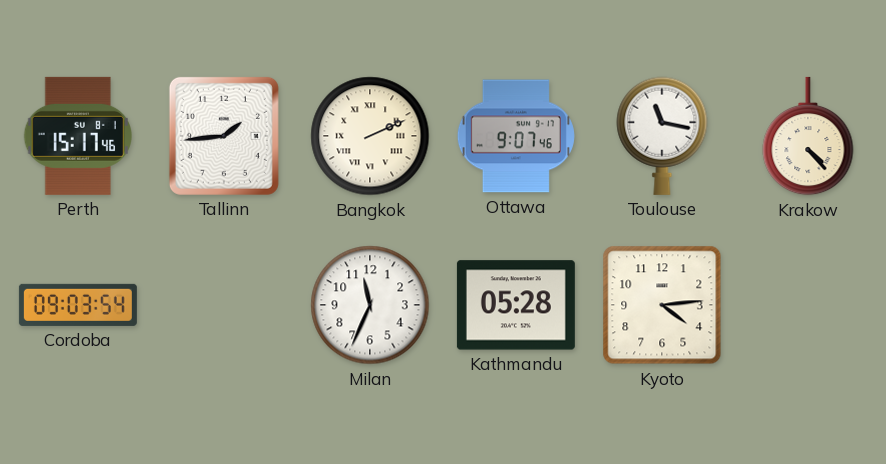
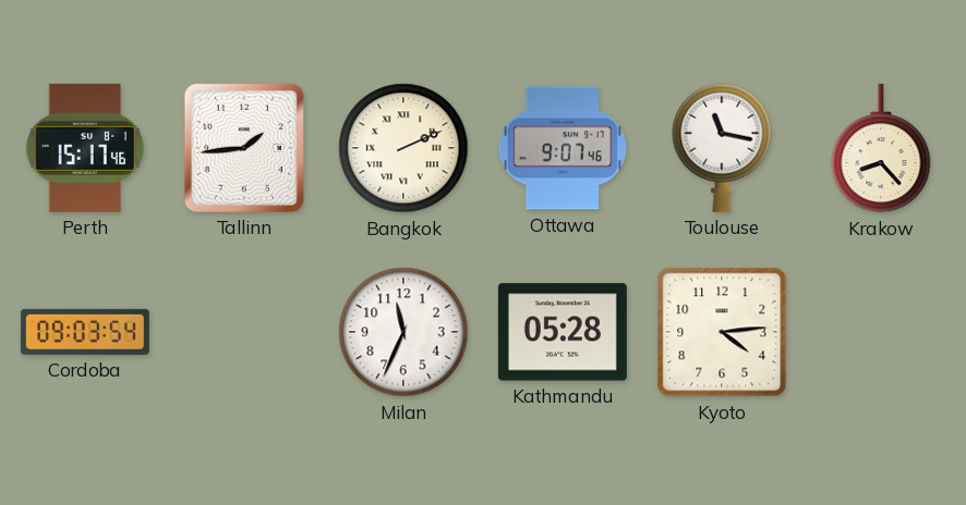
Krakow: 4:23 -> 8:23 (881, 148)
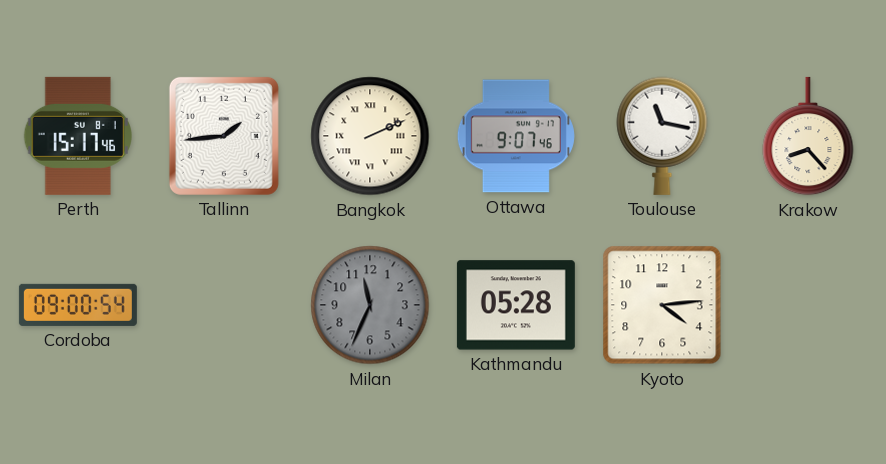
Cordoba: 09:03 -> 09:00 (78, 305)
Milan dial: white -> grey (370, 305)
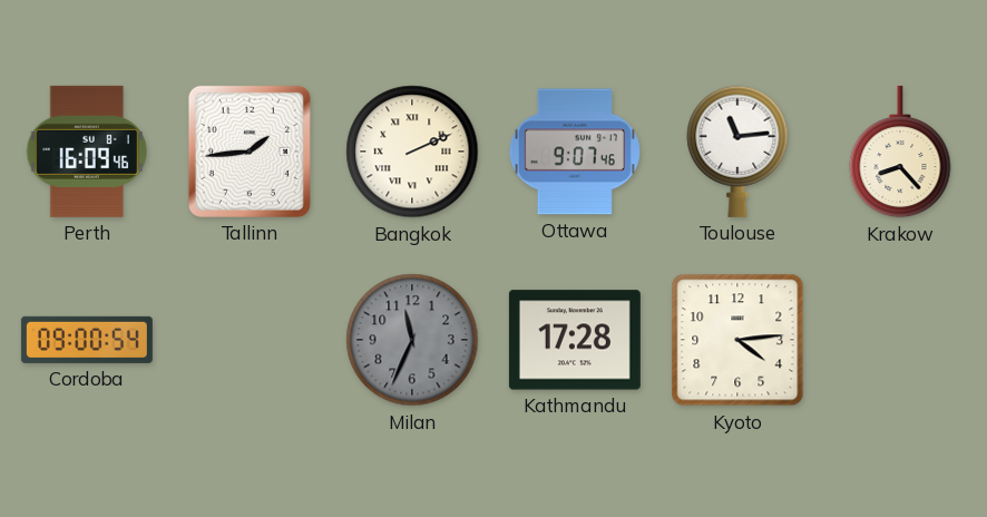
Perth: 15:17 -> 16:09 (87, 152)
Toulouse: 11:17 -> 11:14 (737, 152)
Kathmandu: 05:28 -> 17:28 (575, 340)
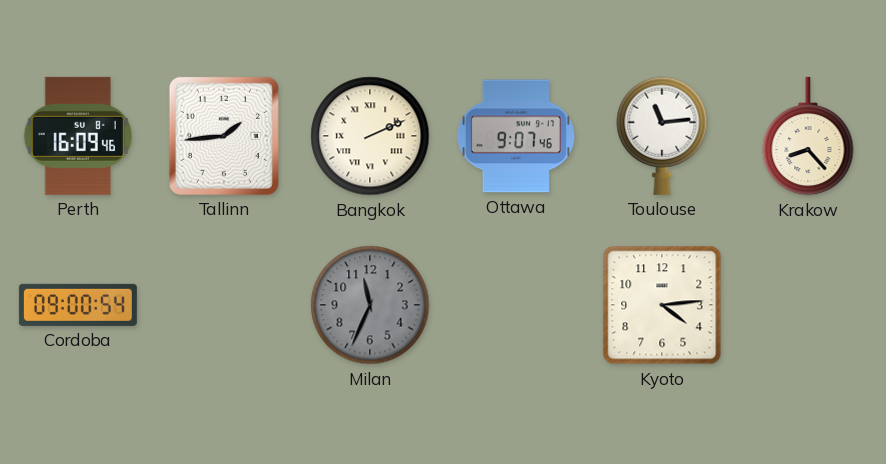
Kathmandu: 17:28 -> none (575, 340)
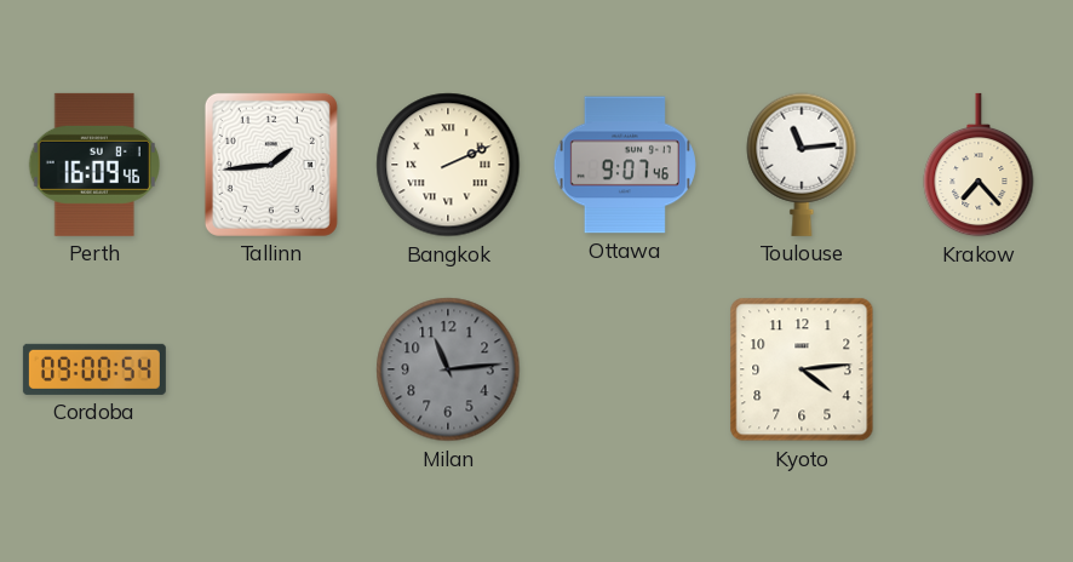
Krakow: 8:23 -> 7:23 (979, 165)
Milan: 11:34 -> 11:14 (448, 369)
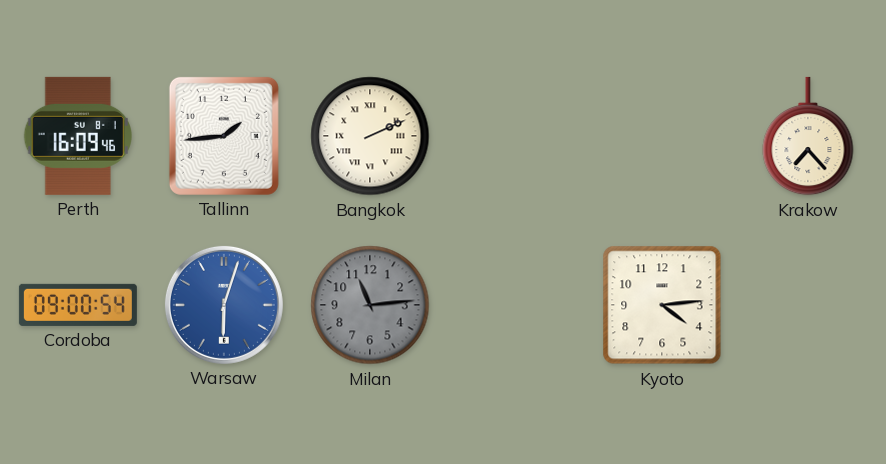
Ottawa: 9:07 -> none (625, 165)
Toulouse: 11:14 -> none (802, 165)
Warsaw: none -> 6:03 (224, 305)
